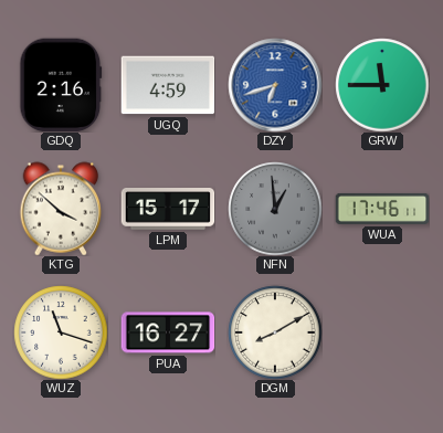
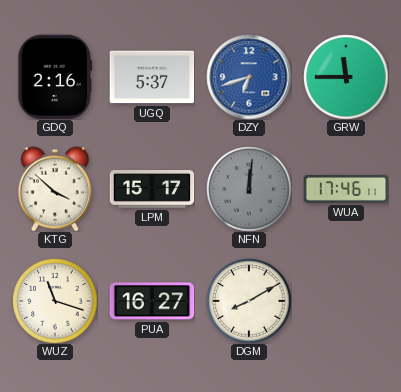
UGQ: 4:59 -> 5:37 (152, 77)
NFN: 12:59 -> 12:01 (249, 189)
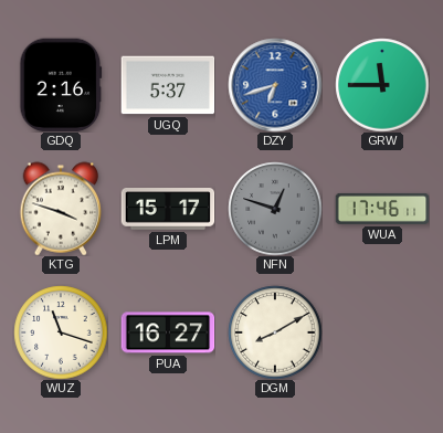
KTG: 3:52 -> 3:48 (61, 209)
NFN: 12:01 -> 12:48 (275, 209)
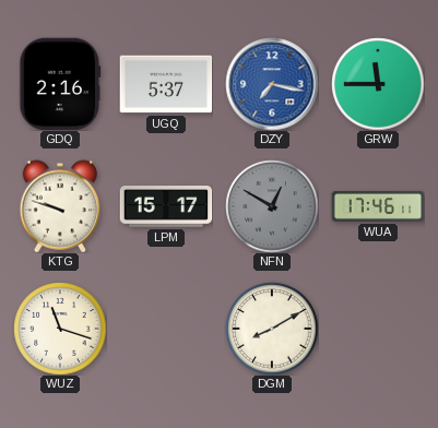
DZY: 6:42 -> 7:17 (272, 84)
KTG: 3:48 -> 9:48 (60, 206)
NFN: 12:48 -> 12:50 (272, 206)
PUA: 16:27 -> none (168, 332)
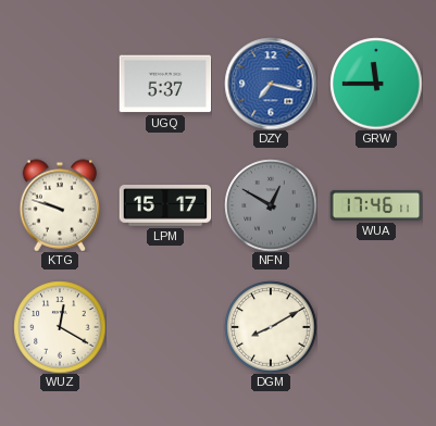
GDQ: 2:16 -> none (60, 84)
WUZ: 11:18 -> 12:20 (60, 327)
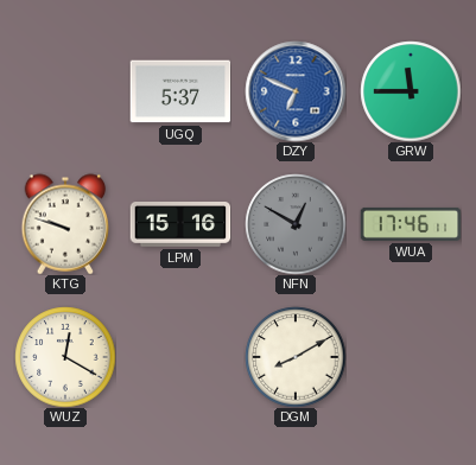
DZY: 7:17 -> 6:49 (296, 91)
LPM: 15:17 -> 15:16 (180, 224)
